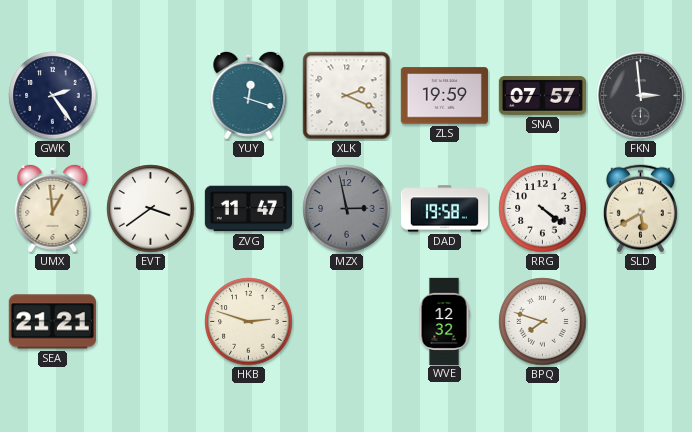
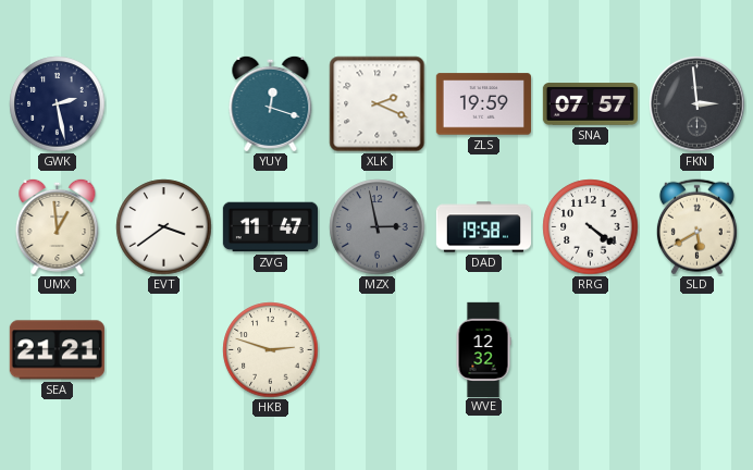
GWK: 2:24 -> 2:28 (58, 104)
BPQ: 7:48 -> none (543, 322)
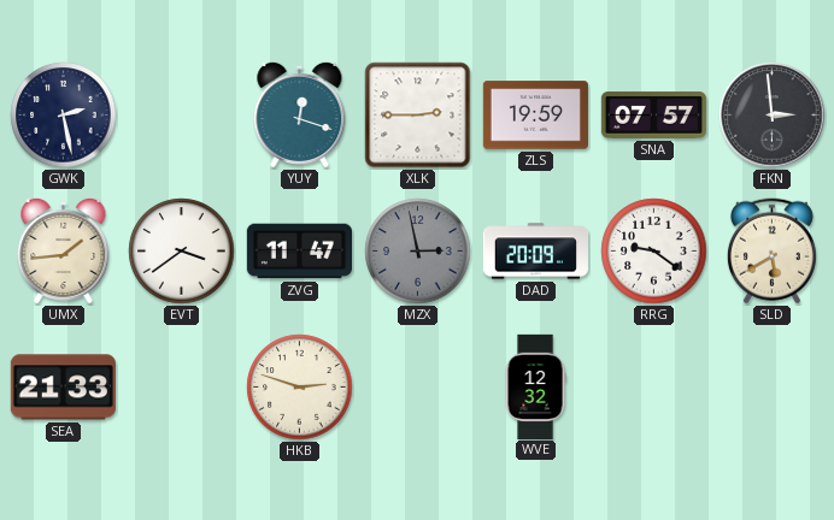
XLK: 2:19 -> 2:45 (418, 116)
UMX: 12:59 -> 1:44 (64, 250)
DAD: 19:58 -> 20:09 (535, 252)
RRG: 4:21 -> 9:21 (654, 252)
SEA: 21:21 -> 21:33 (63, 388)
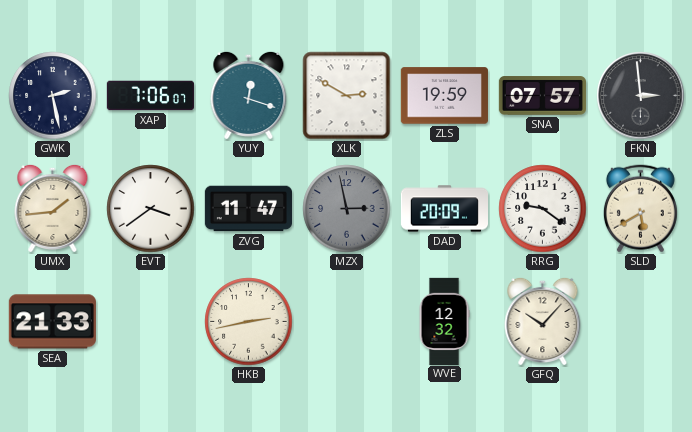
XAP: none -> 7:06 (150, 96)
XLK: 2:45 -> 2:50 (347, 96)
HKB: 2:48 -> 2:43 (249, 322)
GFQ: none -> 10:07 (543, 321)
